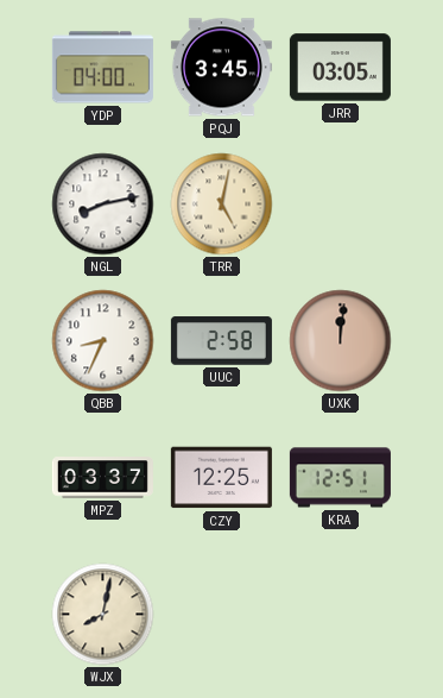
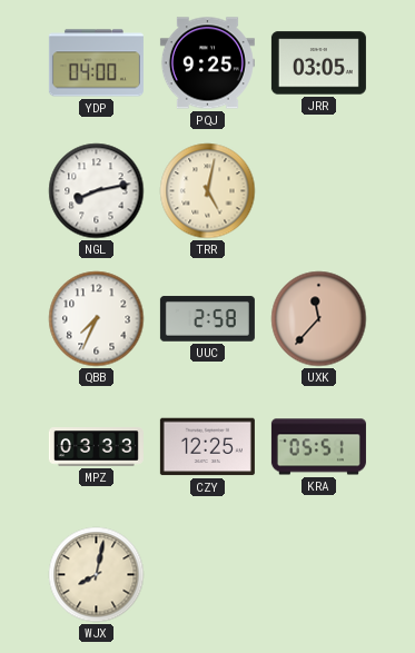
PQJ: 3:45 -> 9:25 (207, 63)
QBB: 8:34 -> 7:34 (97, 319)
UXK: 12:01 -> 11:37 (319, 319)
MPZ: 03:37 -> 03:33 (96, 447)
KRA: 12:51 -> 05:51 (318, 447)
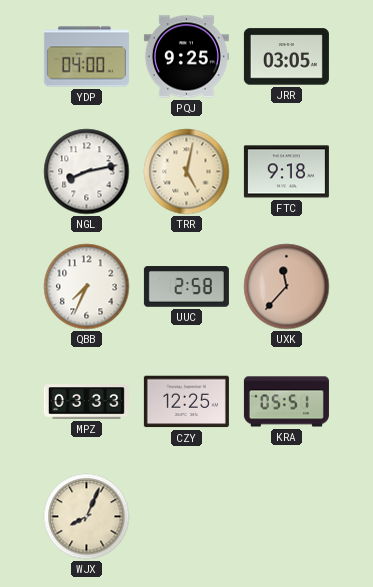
FTC: none -> 9:18 (286, 172)
WJX: 8:02 -> 8:04 (87, 517)
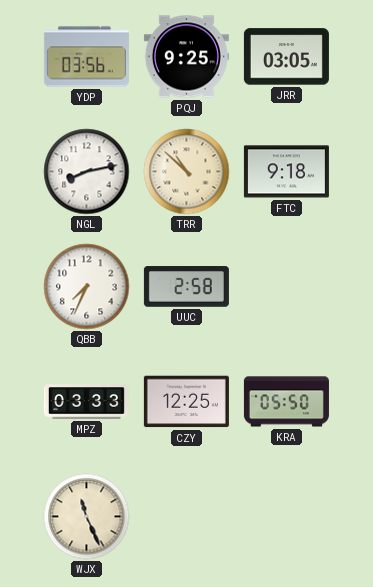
YDP: 04:00 -> 03:56 (86, 57)
TRR: 5:02 -> 10:52 (187, 172)
UXK: 11:37 -> none (287, 287)
KRA: 05:51 -> 05:50 (286, 402)
WJX: 8:04 -> 11:26 (87, 517)
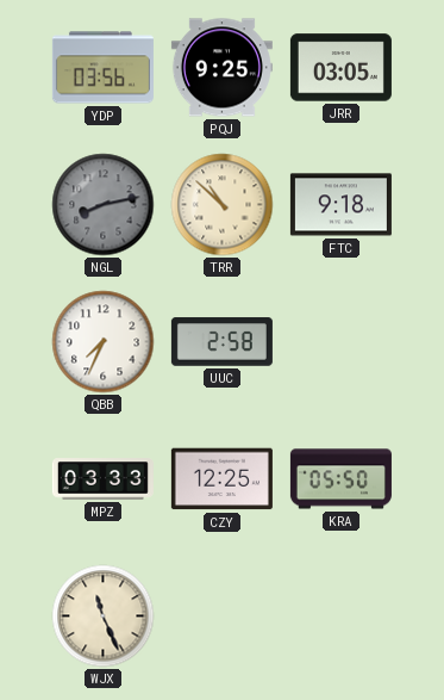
NGL dial: white -> grey (104, 205)
